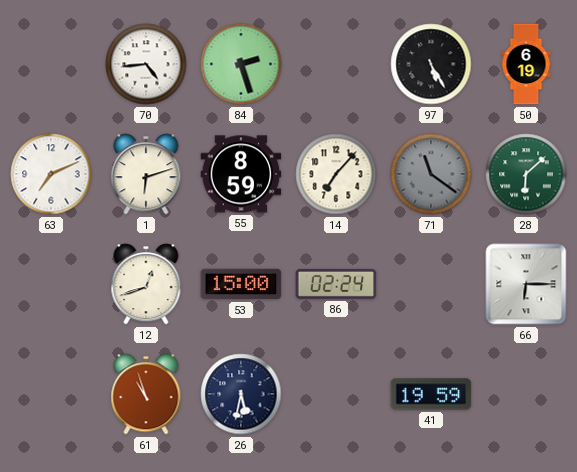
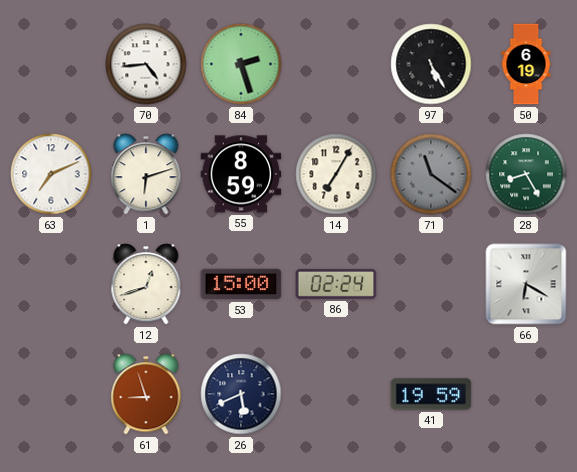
14: 7:07 -> 7:05 (336, 174)
28: 6:08 -> 8:25 (526, 174)
66: 6:15 -> 6:20 (526, 284)
61: 10:57 -> 8:57 (146, 394)
26: 5:32 -> 5:41 (241, 394)
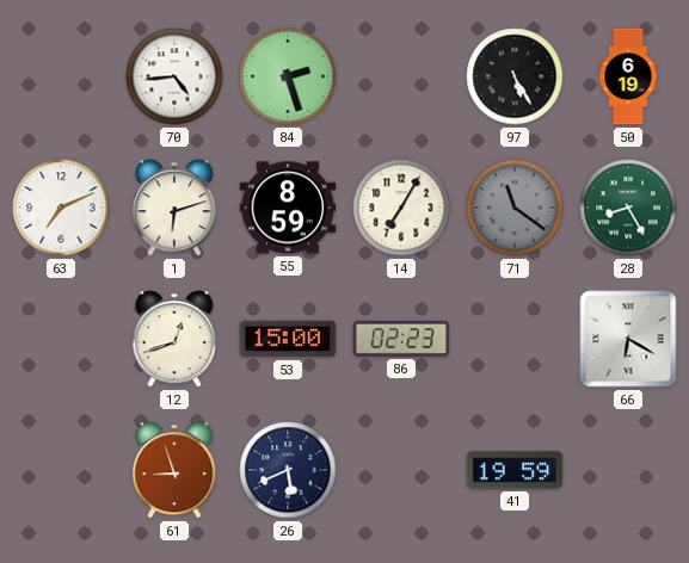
86: 02:24 -> 02:23 (401, 339)
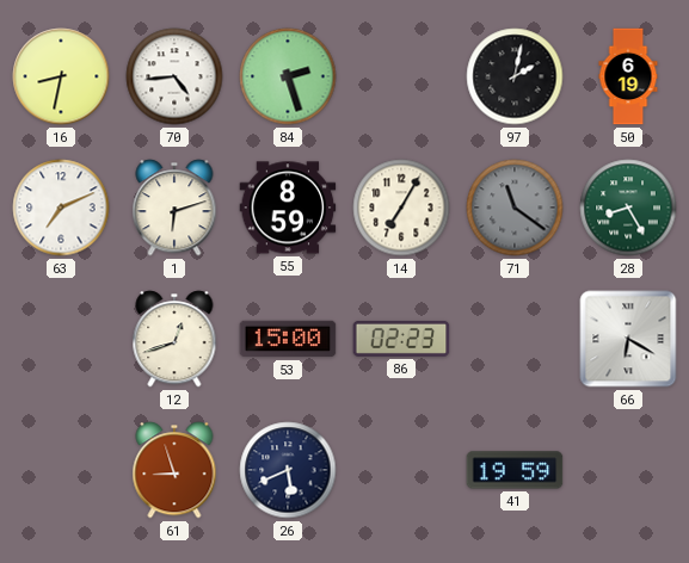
16: none -> 8:32 (61, 76)
97: 5:25 -> 2:02 (515, 76)
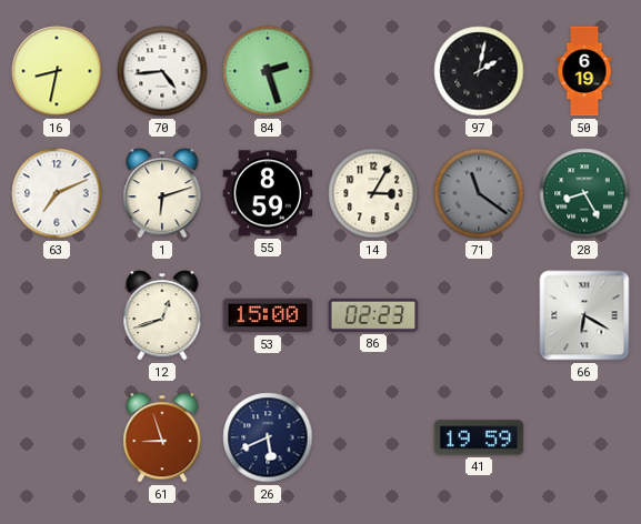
14: 7:05 -> 3:05 (373, 193)
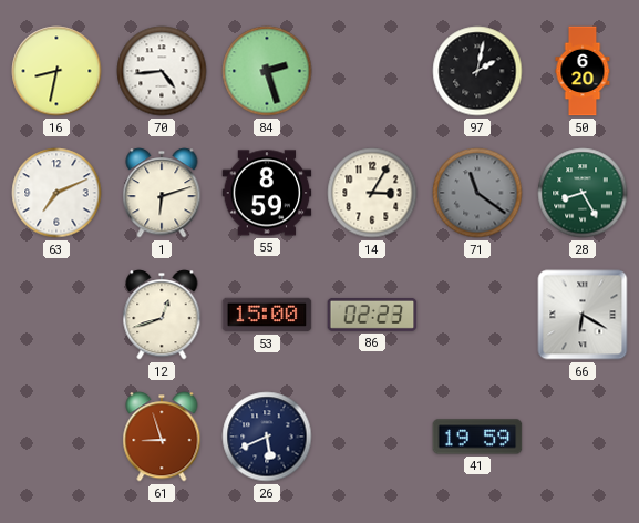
50: 6:19 -> 6:20 (583, 71)
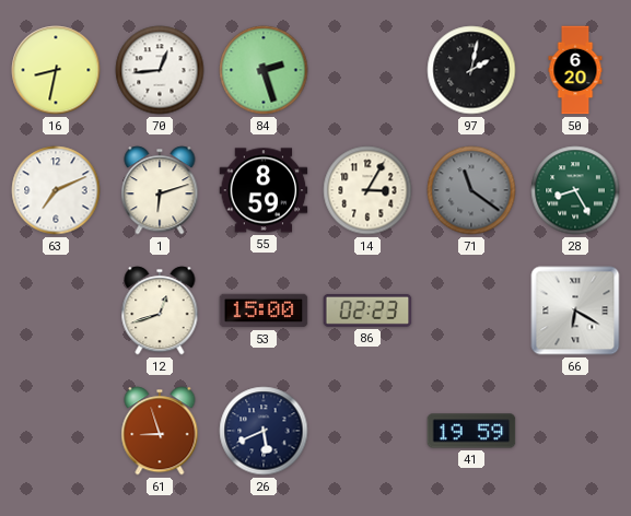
70: 4:44 -> 12:44 (160, 70)
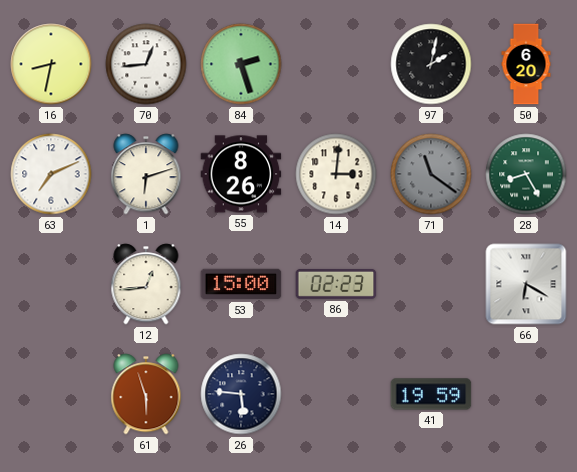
55: 8:59 -> 8:26 (241, 174)
14: 3:05 -> 3:01 (336, 174)
12: 12:42 -> 12:44 (146, 284)
61: 8:57 -> 5:57 (146, 394)
26: 5:41 -> 5:46 (241, 394)
